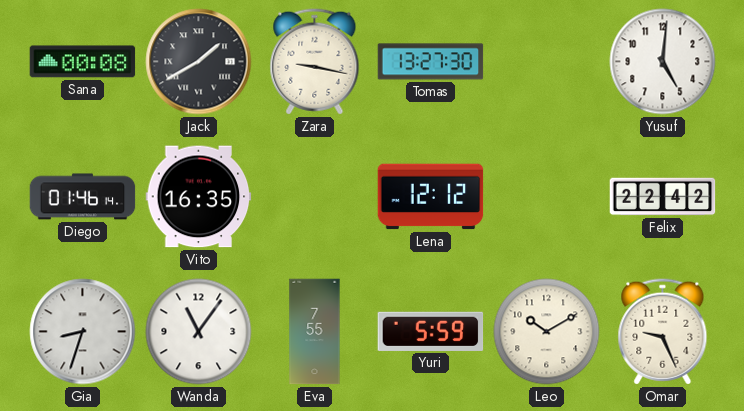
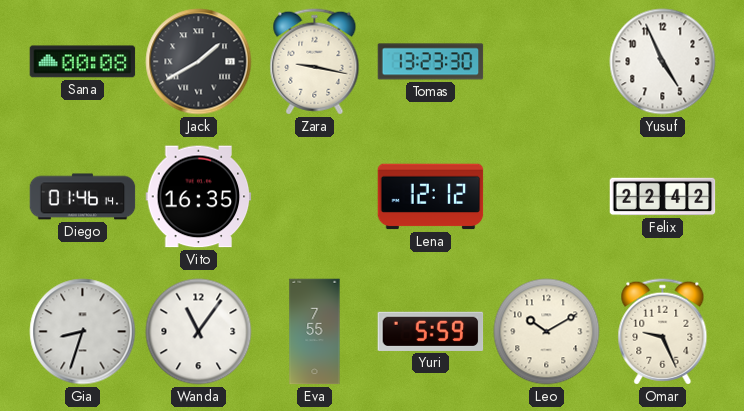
Tomas: 13:27 -> 13:23 (431, 62)
Yusuf: 5:01 -> 4:56 (663, 62)
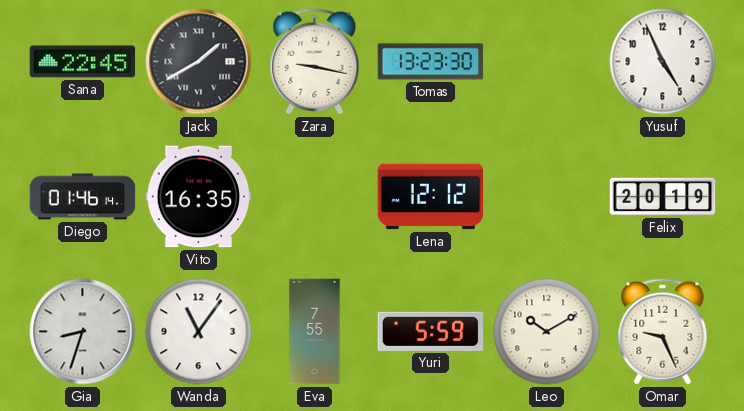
Sana: 00:08 -> 22:45 (83, 62)
Felix: 22:42 -> 20:19 (663, 197)
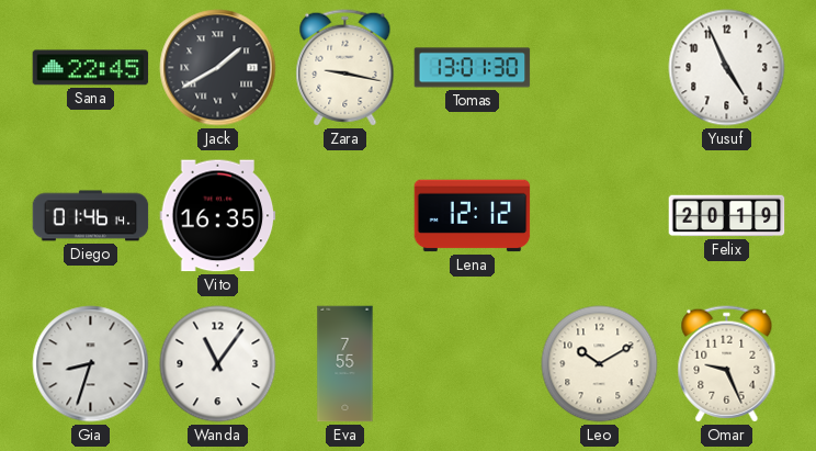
Tomas: 13:23 -> 13:01 (473, 68)
Yuri: 5:59 -> none (431, 331)
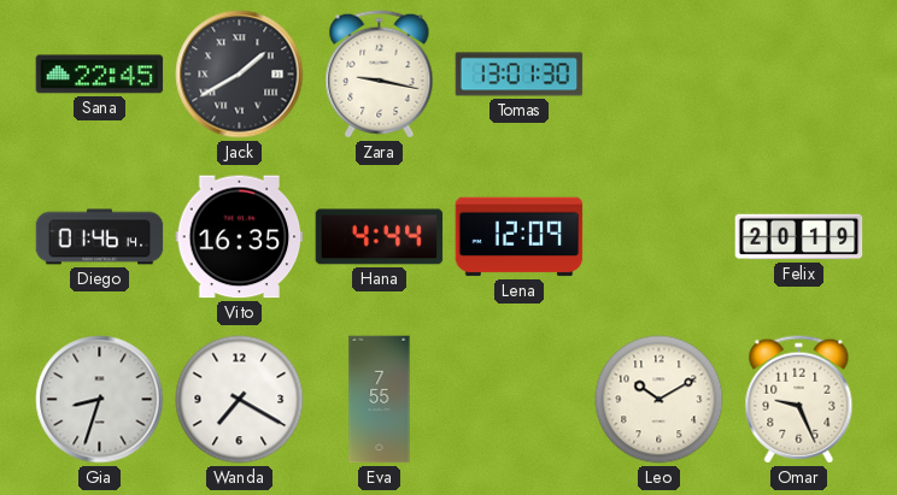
Yusuf: 4:56 -> none (727, 68)
Hana: none -> 4:44 (380, 237)
Lena: 12:12 -> 12:09 (520, 237)
Wanda: 11:06 -> 7:20 (240, 400)
